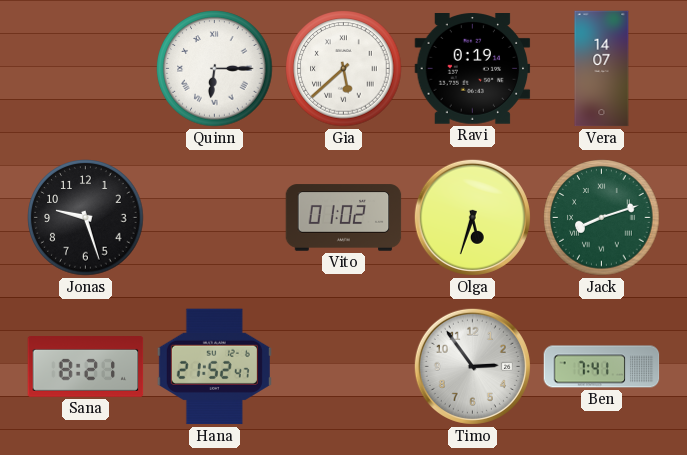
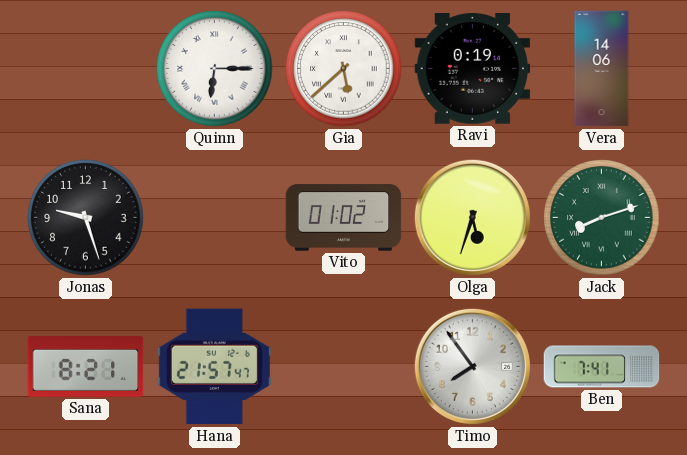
Vera: 14:07 -> 14:06 (602, 69)
Hana: 21:52 -> 21:57 (214, 367)
Timo: 2:54 -> 7:54 (472, 366)
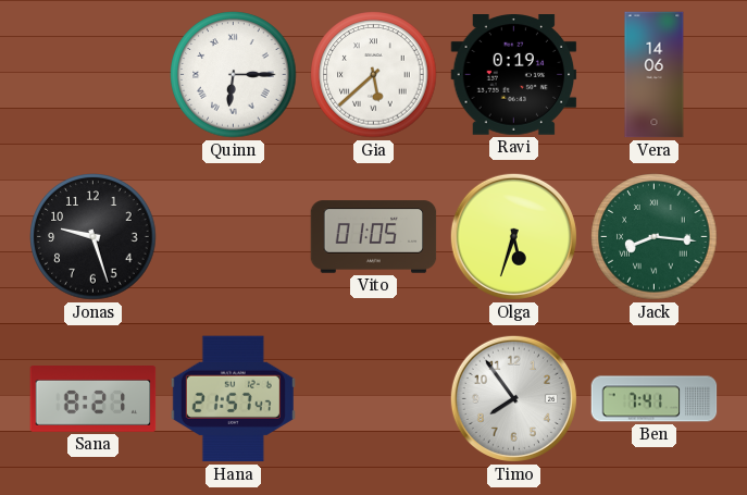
Vito: 01:02 -> 01:05 (374, 237)
Jack: 8:12 -> 8:16 (655, 237)
